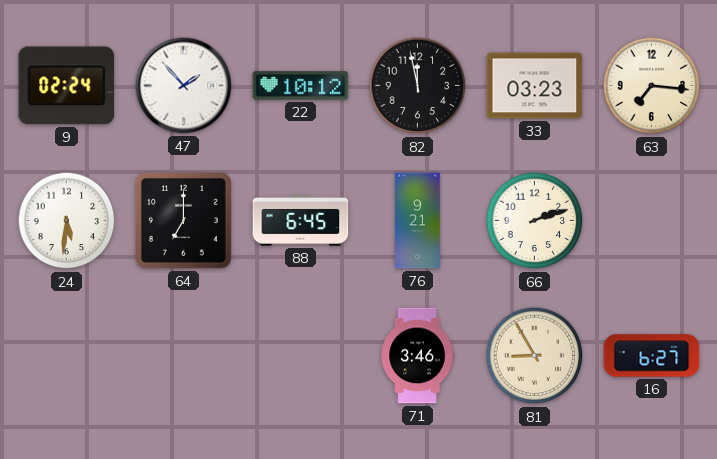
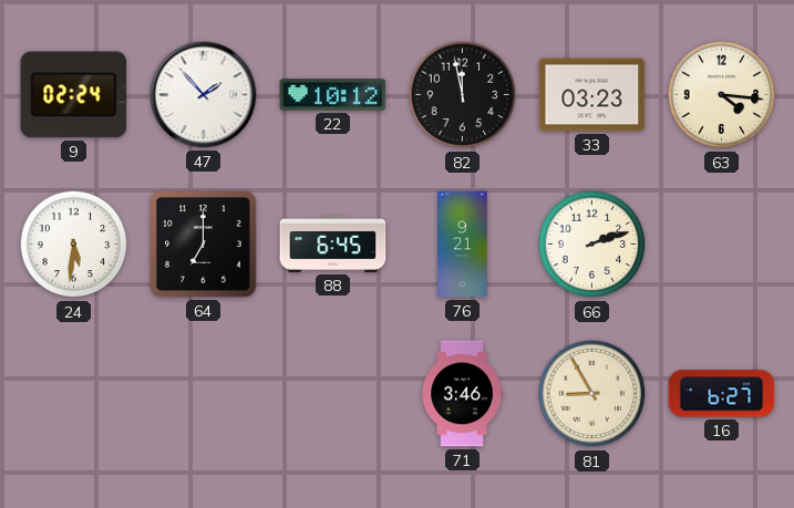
63: 7:16 -> 4:16 (722, 95)
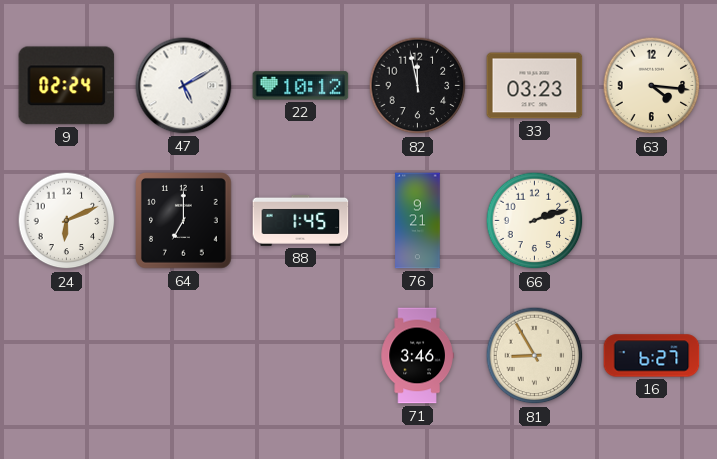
47: 1:53 -> 5:10 (184, 86)
24: 5:31 -> 6:11 (67, 221)
88: 6:45 -> 1:45 (301, 220)
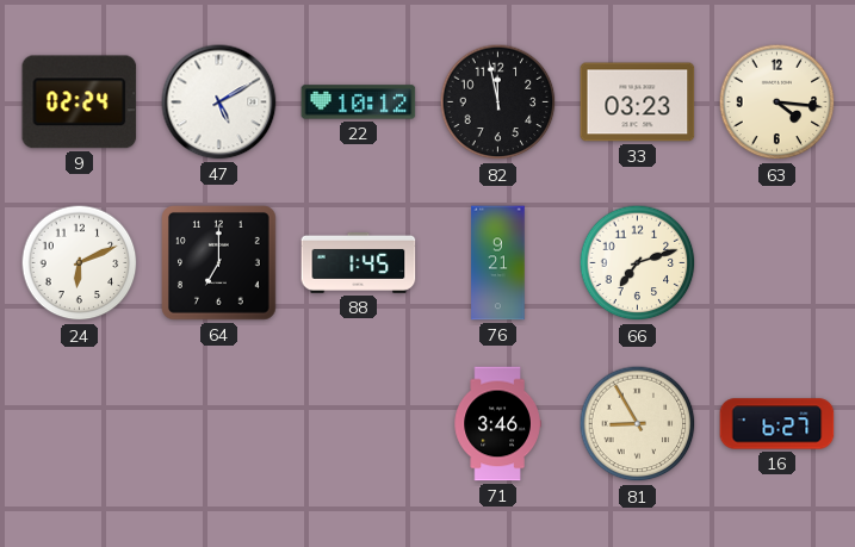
66: 2:12 -> 7:12 (638, 263)
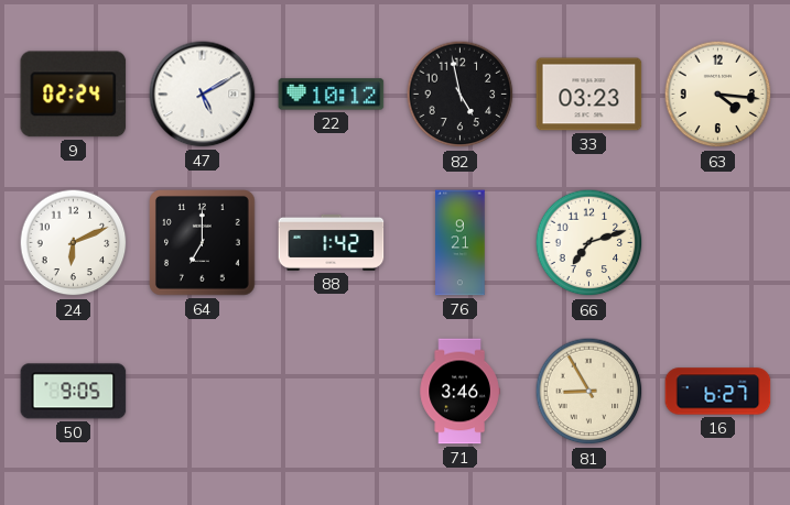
82: 11:58 -> 4:58 (461, 95)
88: 1:45 -> 1:42 (332, 242)
50: none -> 9:05 (74, 392)
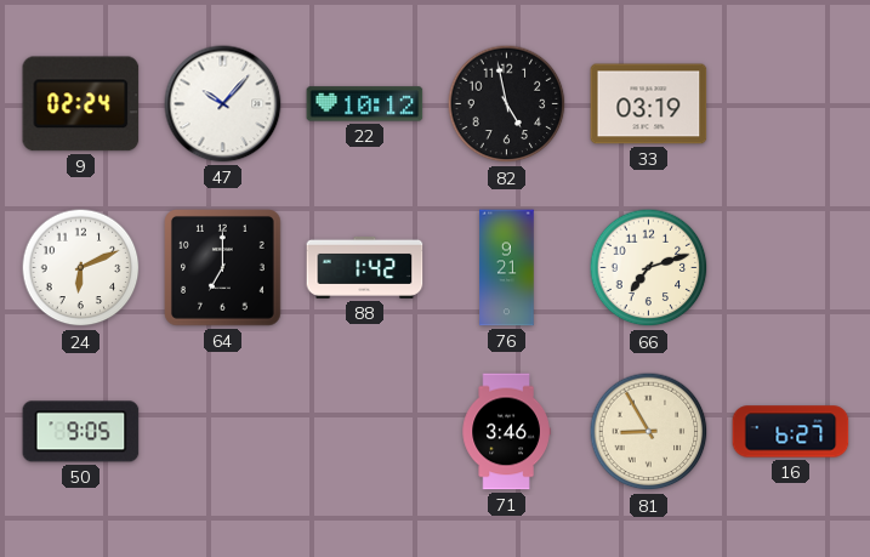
47: 5:10 -> 10:07 (223, 104)
33: 03:23 -> 03:19 (649, 104)
63: 4:16 -> none (718, 95)
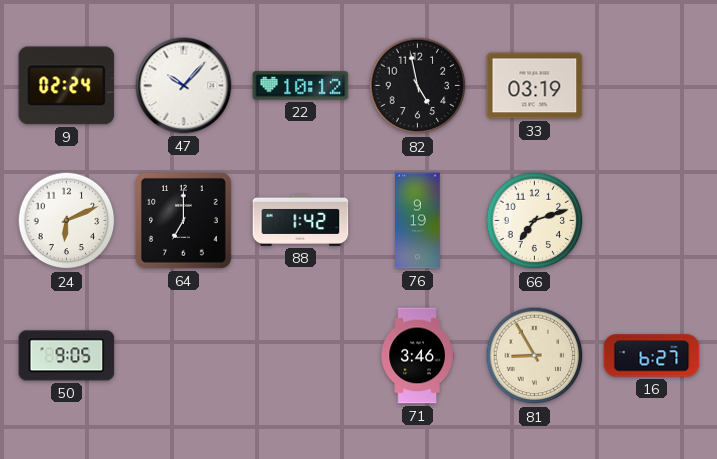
76: 9:21 -> 9:19 (418, 221)
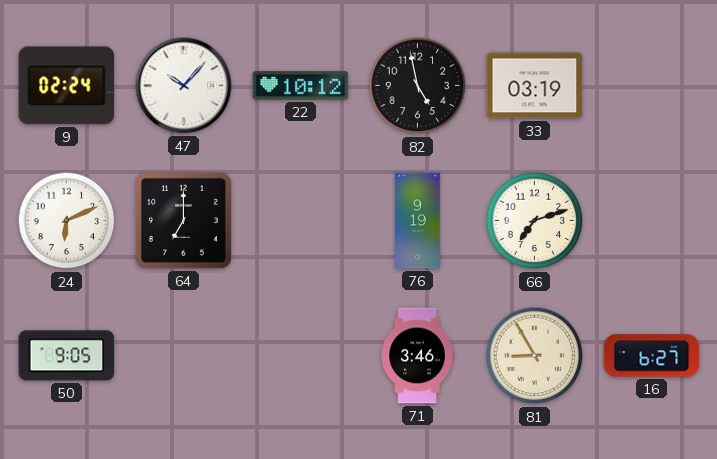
88: 1:42 -> none (301, 220)
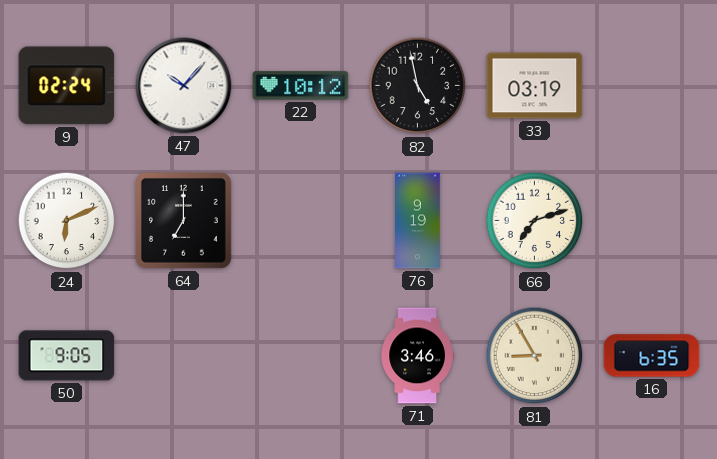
16: 6:27 -> 6:35 (652, 356)
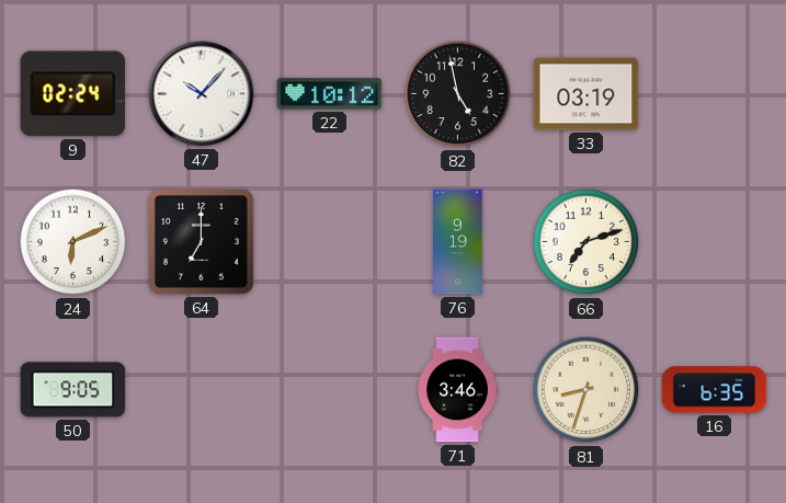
81: 8:55 -> 8:33 (586, 390)
